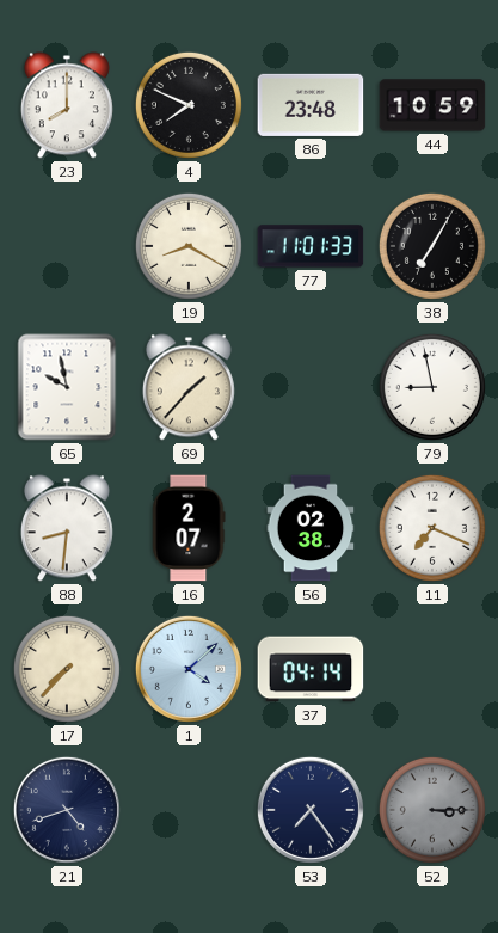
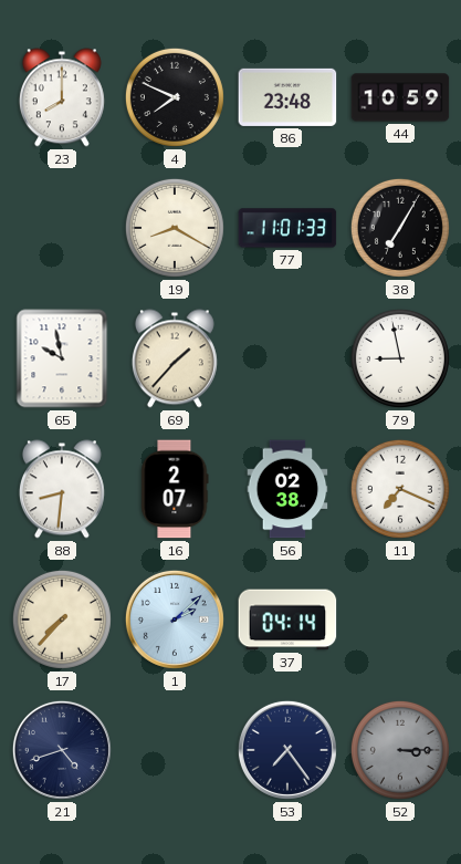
1: 4:08 -> 2:08 (175, 620)
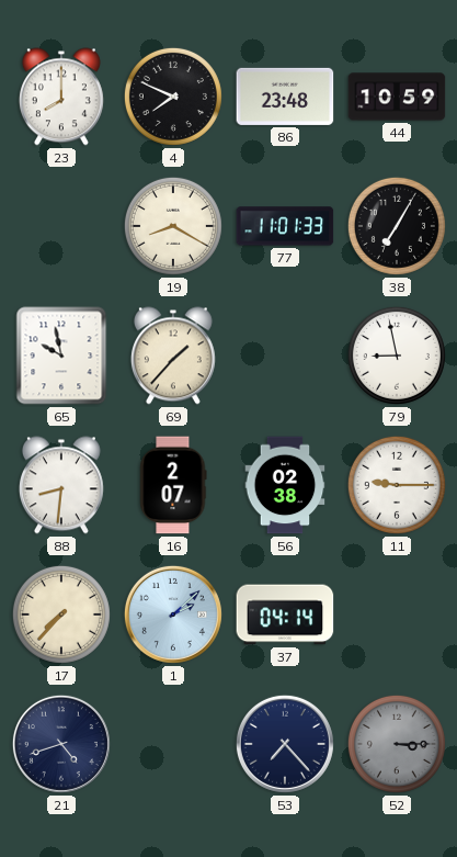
11: 7:19 -> 9:15 (397, 485)
53: 7:24 -> 7:23 (285, 744)
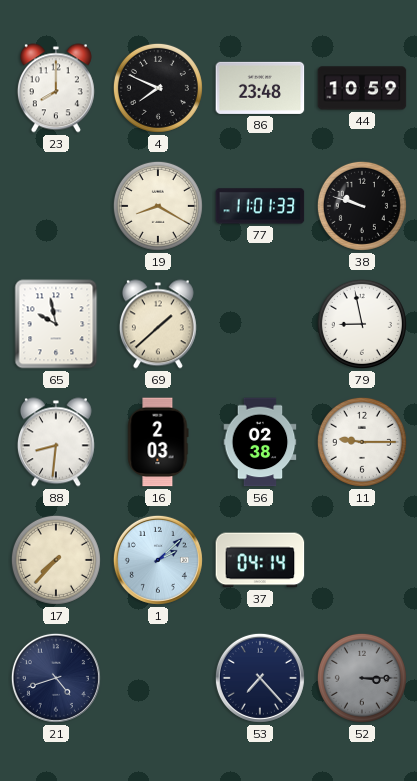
38: 7:05 -> 9:48 (362, 206)
69: 1:37 -> 1:38 (158, 324)
16: 2:07 -> 2:03 (158, 442)
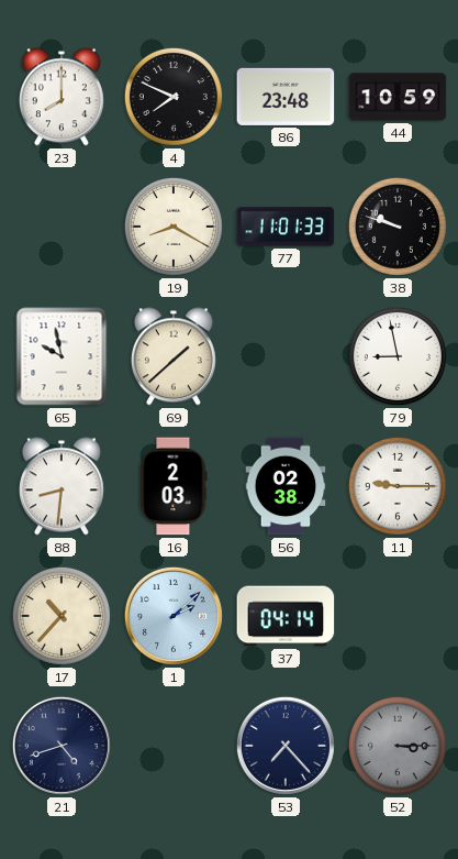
17: 7:37 -> 10:37 (62, 616)
